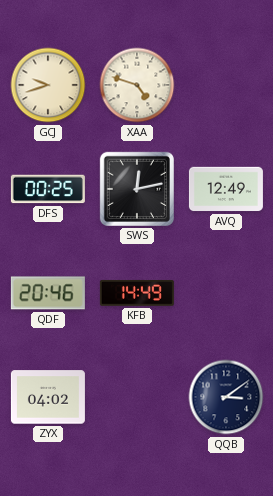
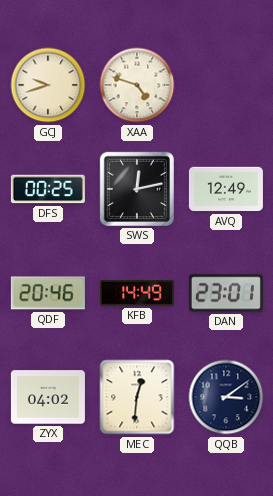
DAN: none -> 23:01 (226, 293)
MEC: none -> 12:31 (137, 397)
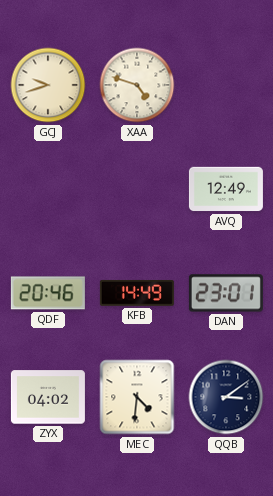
DFS: 00:25 -> none (48, 189)
SWS: 12:13 -> none (137, 189)
MEC: 12:31 -> 4:31 (137, 397)
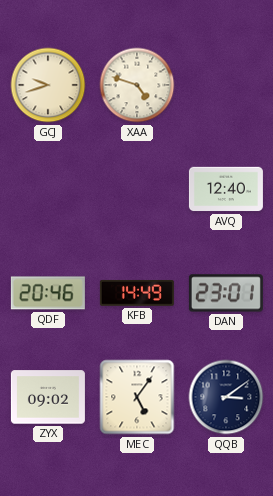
AVQ: 12:49 -> 12:40 (226, 189)
ZYX: 04:02 -> 09:02 (48, 397)
MEC: 4:31 -> 5:06 (137, 397)
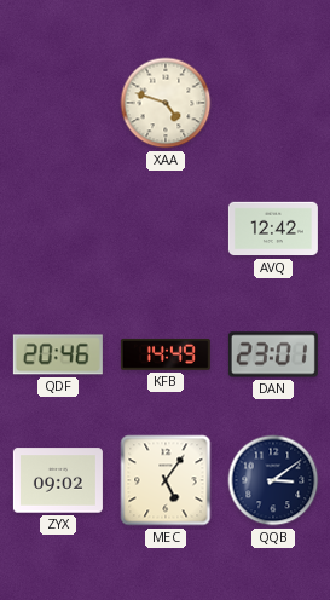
GCJ: 9:42 -> none (48, 85)
AVQ: 12:40 -> 12:42 (273, 229)
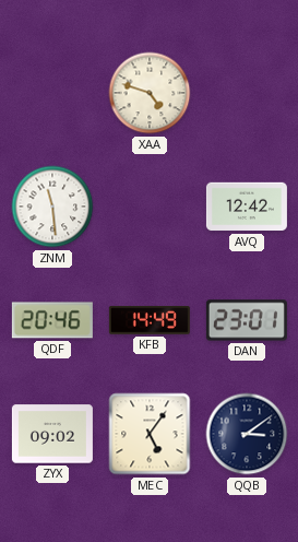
ZNM: none -> 11:29 (52, 207)
